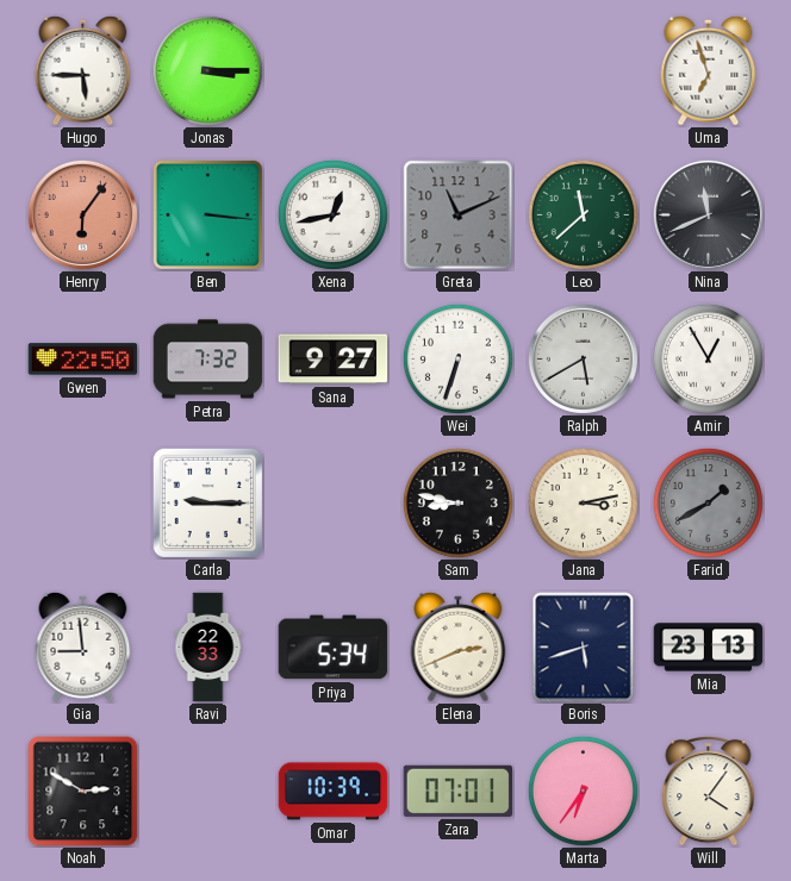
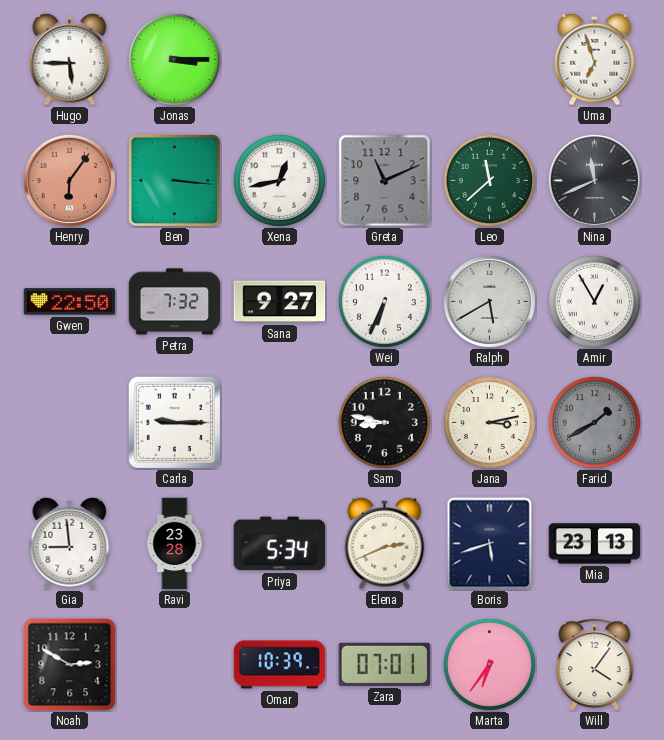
Wei: 6:33 -> 6:34 (384, 301)
Ravi: 22:33 -> 23:28 (175, 544)
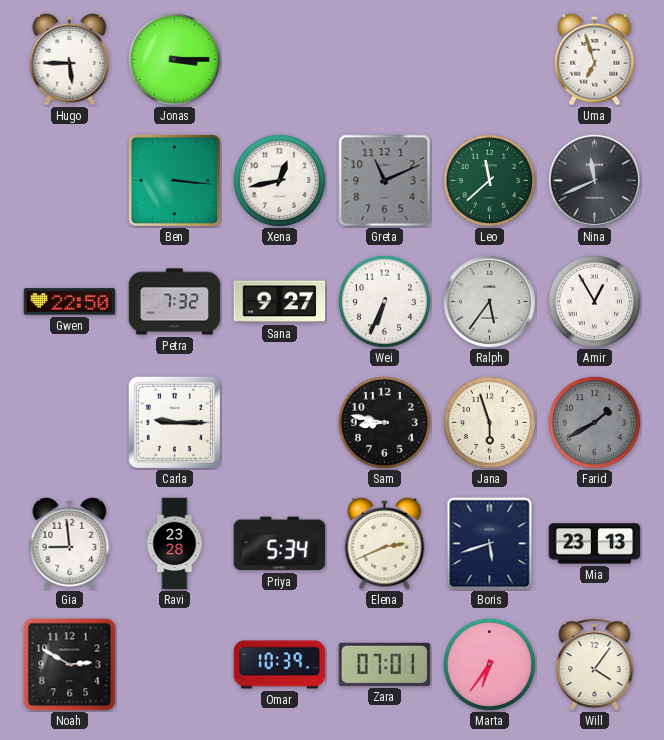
Henry: 6:06 -> none (69, 180)
Ralph: 5:40 -> 5:36 (489, 301)
Jana: 3:13 -> 5:57 (489, 422)
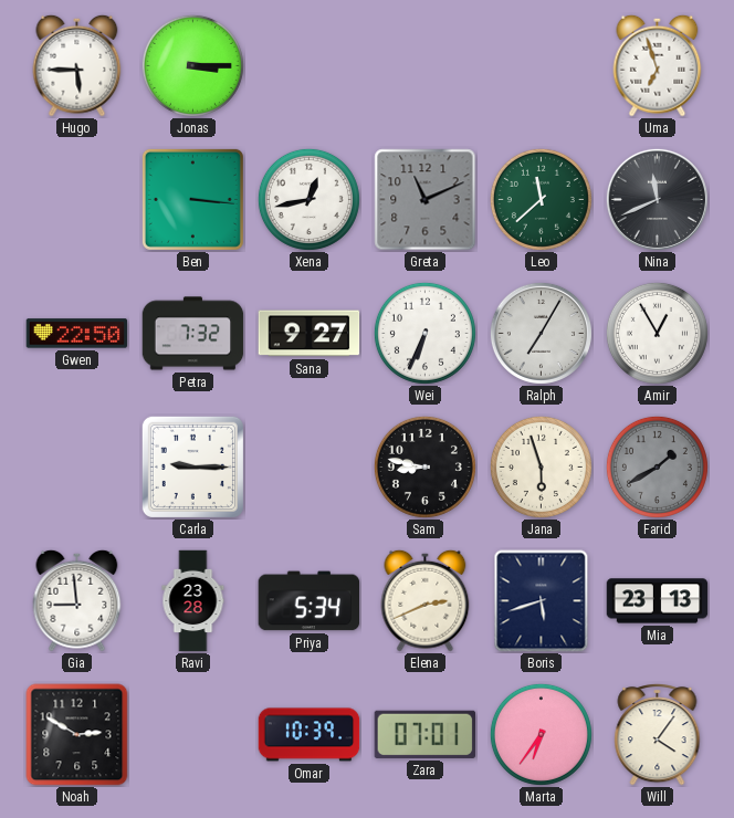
Ralph: 5:36 -> 7:05 (541, 333)
